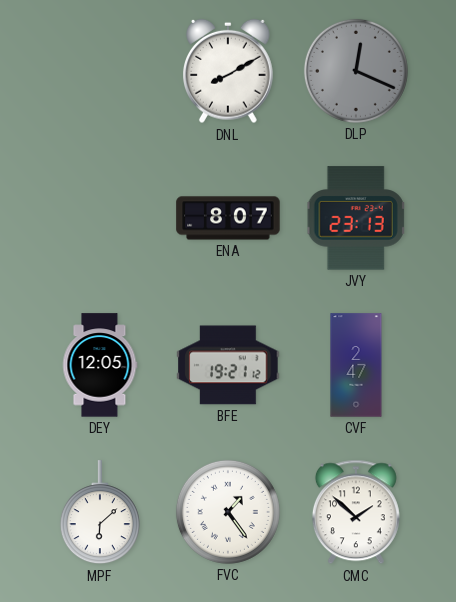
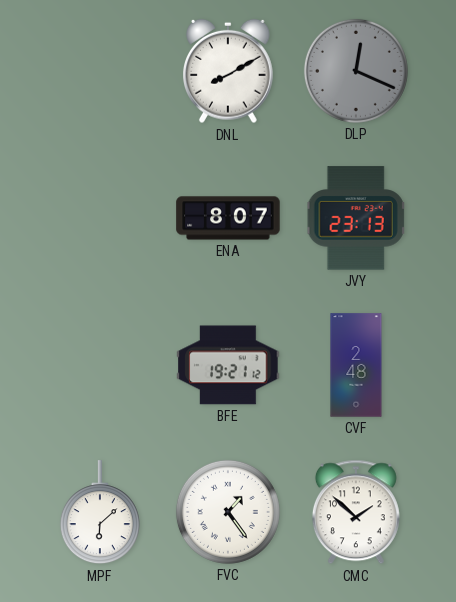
DEY: 12:05 -> none (100, 365)
CVF: 2:47 -> 2:48 (356, 365)
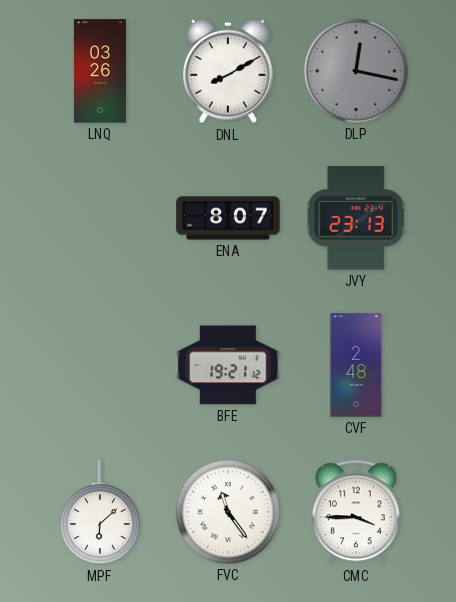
LNQ: none -> 03:26 (100, 71)
DLP: 12:19 -> 12:17 (356, 71)
FVC: 1:24 -> 11:24 (228, 512)
CMC: 1:52 -> 3:45 (356, 512)
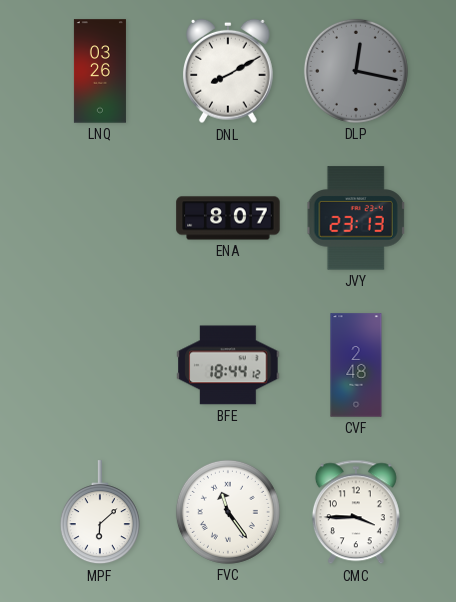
BFE: 19:21 -> 18:44 (228, 365)
